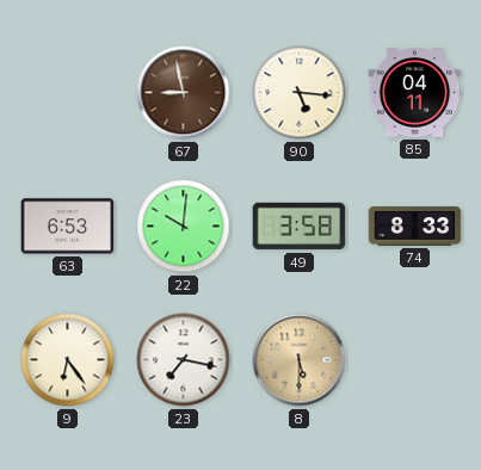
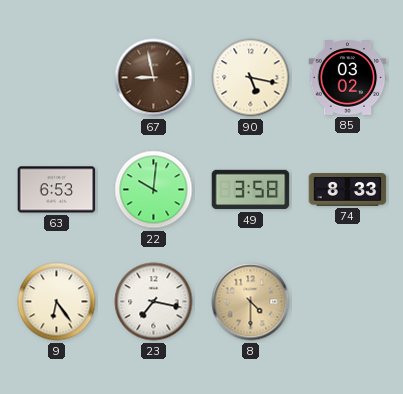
90: 5:16 -> 5:17 (251, 78)
85: 04:11 -> 03:02 (348, 78)
8: 5:30 -> 4:30 (251, 302)
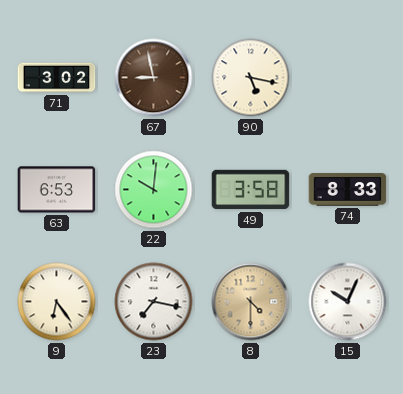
71: none -> 3:02 (57, 78)
85: 03:02 -> none (348, 78)
15: none -> 10:04 (348, 302)
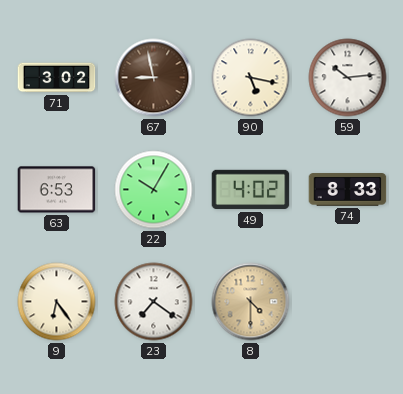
59: none -> 10:14 (348, 78)
22: 10:01 -> 10:05 (154, 190)
49: 3:58 -> 4:02 (251, 190)
23: 7:17 -> 7:21 (154, 302)
15: 10:04 -> none (348, 302)
